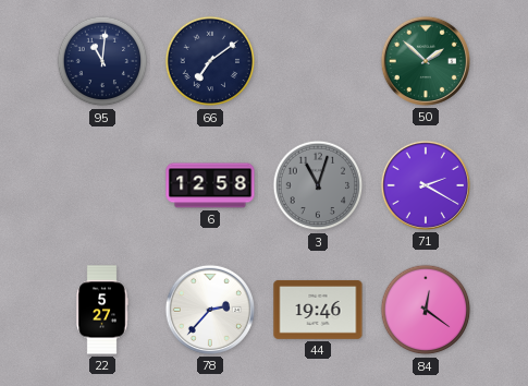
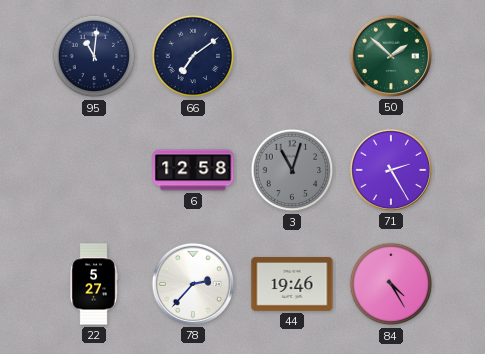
71: 2:20 -> 2:25 (391, 170)
84: 12:21 -> 4:25 (391, 284)
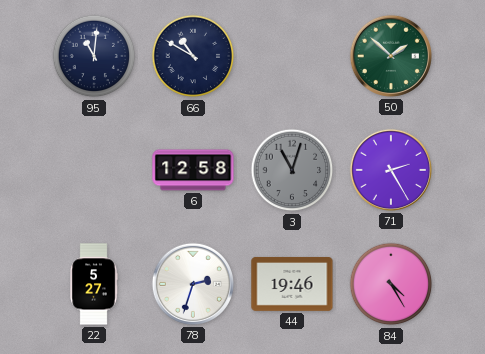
66: 7:09 -> 10:50 (193, 56)
78: 2:37 -> 2:33 (193, 284)
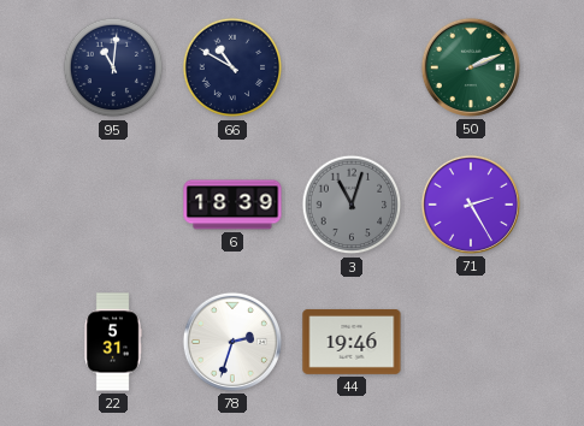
50: 1:52 -> 2:11 (471, 67)
6: 12:58 -> 18:39 (232, 205)
22: 5:27 -> 5:31 (113, 342)
84: 4:25 -> none (391, 284)
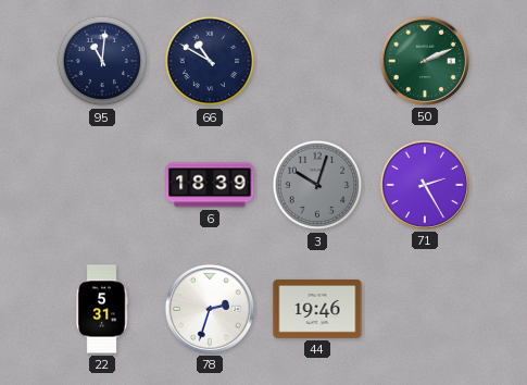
3: 11:03 -> 10:03 (317, 185)
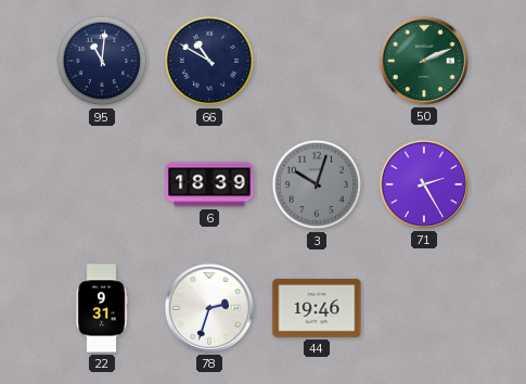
22: 5:31 -> 9:31 (102, 308)
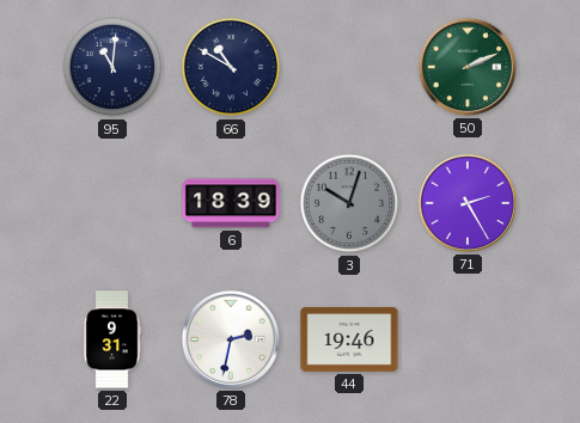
78: 2:33 -> 2:32 (231, 339)
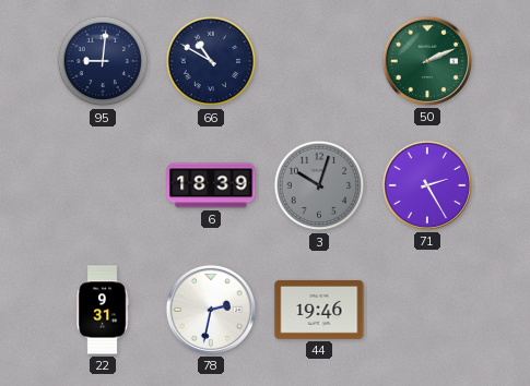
95: 11:01 -> 9:01 (103, 61)
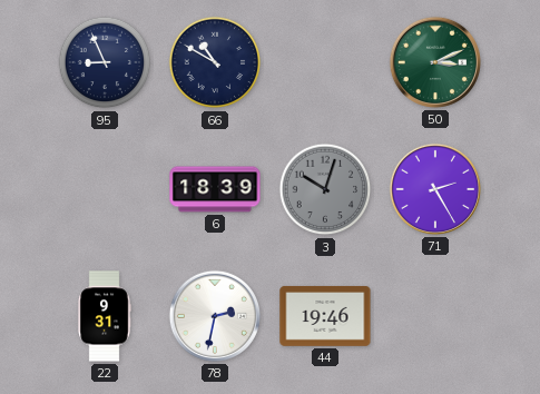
95: 9:01 -> 8:56 (105, 62)
50: 2:11 -> 3:11 (435, 62)
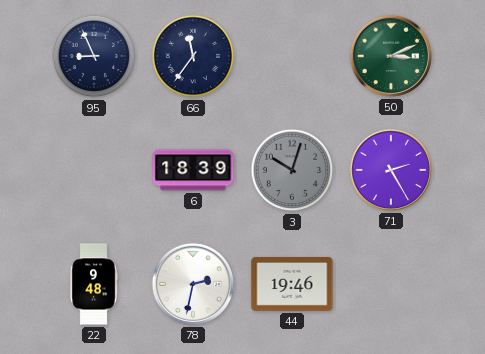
66: 10:50 -> 11:36 (193, 56)
22: 9:31 -> 9:48 (94, 284)
